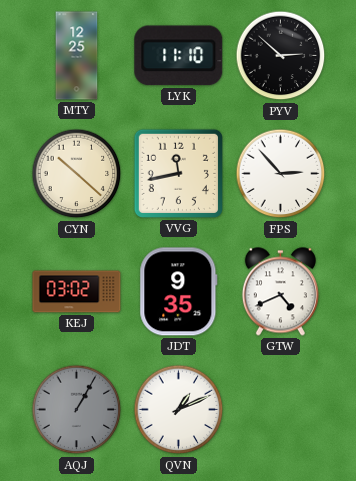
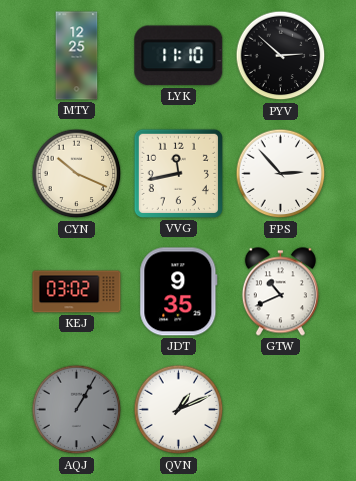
CYN: 10:22 -> 10:19 (77, 174)
GTW: 4:41 -> 10:41 (280, 292)
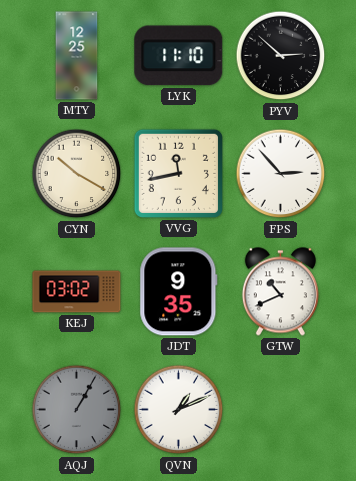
CYN: 10:19 -> 10:20 (77, 174)
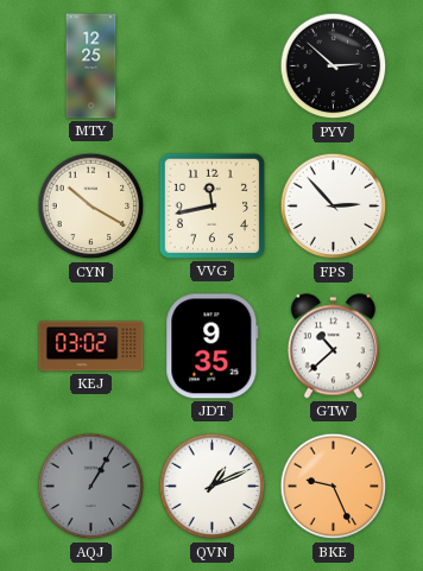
LYK: 11:10 -> none (179, 56)
GTW: 10:41 -> 10:38 (333, 347)
BKE: none -> 9:26 (334, 487)
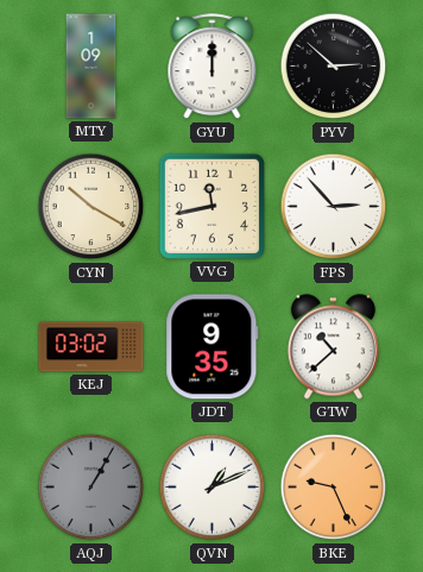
MTY: 12:25 -> 1:09 (91, 67)
GYU: none -> 12:00 (213, 67)
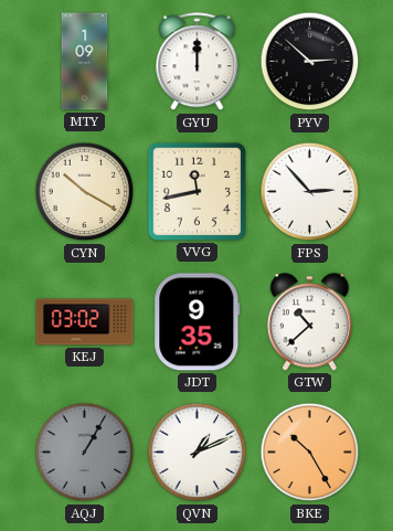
BKE: 9:26 -> 10:25 (310, 453)
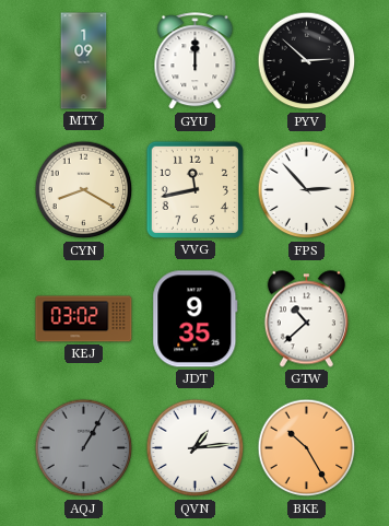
CYN: 10:20 -> 8:20 (84, 190)
QVN: 1:11 -> 1:14 (196, 448)
